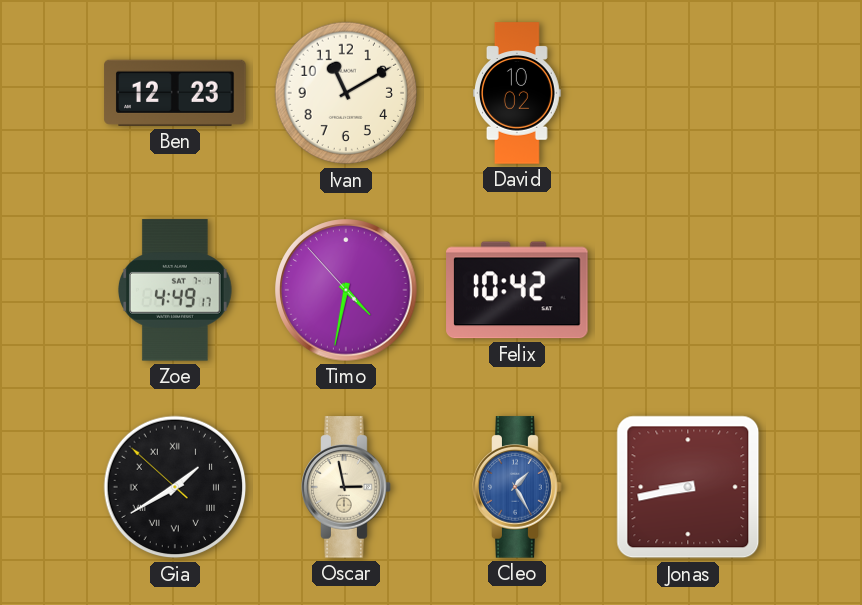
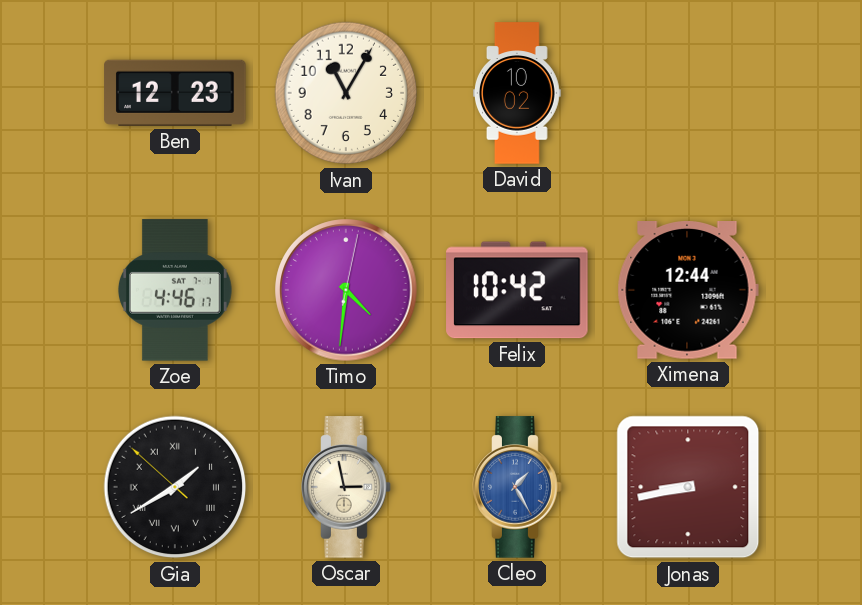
Ivan: 11:10 -> 11:05 (346, 93)
Zoe: 4:49 -> 4:46 (176, 290)
Timo: 4:31:53 -> 4:31:02 (346, 290)
Ximena: none -> 12:44 (688, 291)
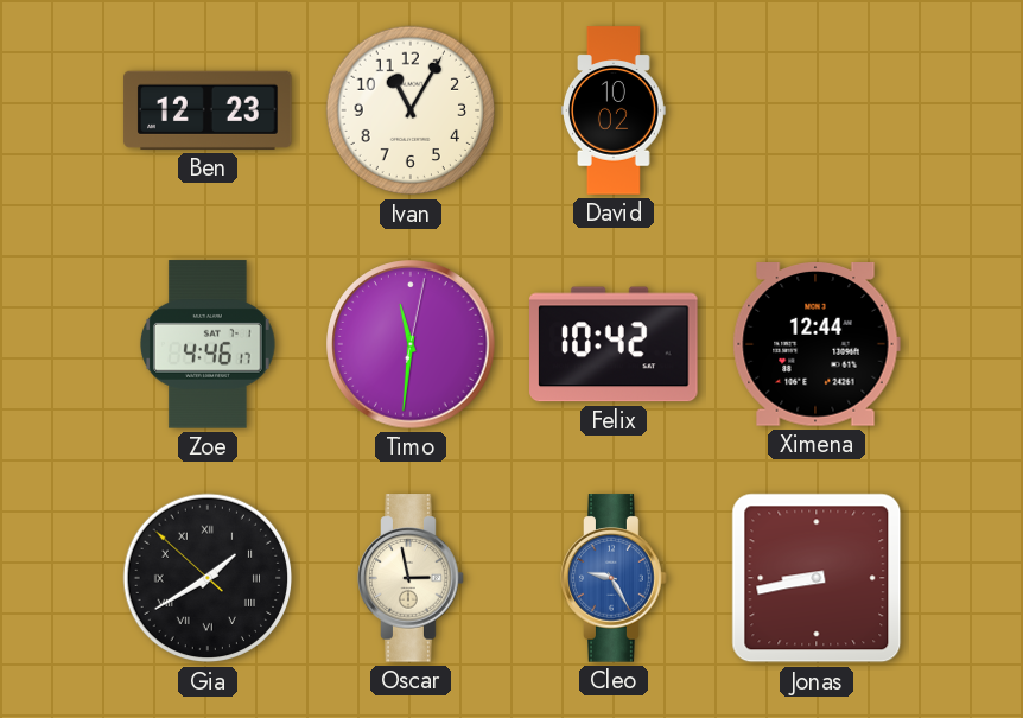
Timo: 4:31 -> 11:31 (411, 344)
Cleo: 1:25 -> 9:25 (614, 578)
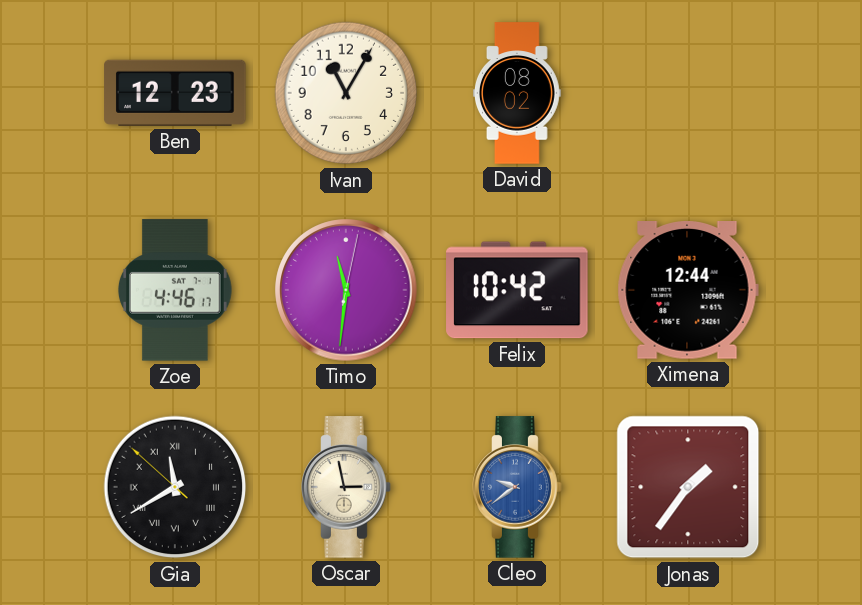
David: 10:02 -> 08:02 (518, 93)
Gia: 1:39 -> 11:39 (175, 487)
Cleo: 9:25 -> 9:39 (517, 487)
Jonas: 8:43 -> 1:36 (688, 487)
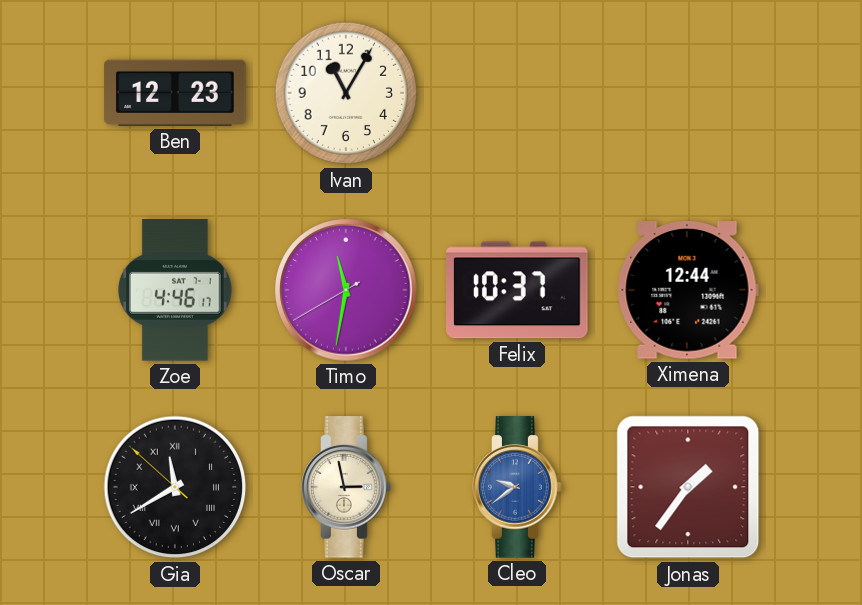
David: 08:02 -> none (518, 93)
Timo: 11:31:02 -> 11:31:40 (346, 290)
Felix: 10:42 -> 10:37 (517, 290)
